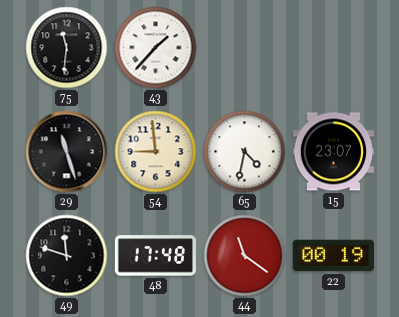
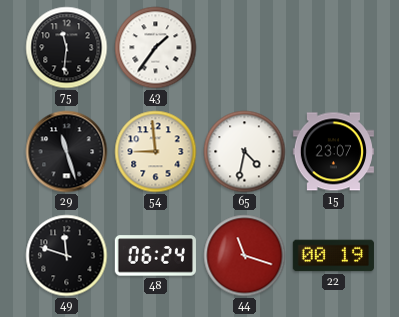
43: 1:37 -> 1:36 (156, 48)
48: 17:48 -> 06:24 (155, 256)
44: 11:21 -> 11:18 (245, 256)
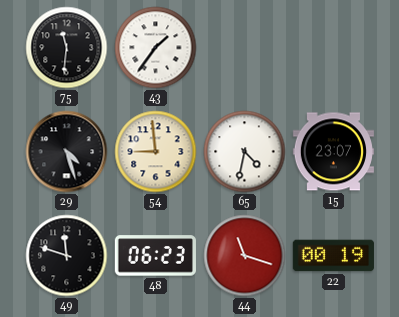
29: 11:27 -> 4:27 (67, 152)
48: 06:24 -> 06:23 (155, 256)
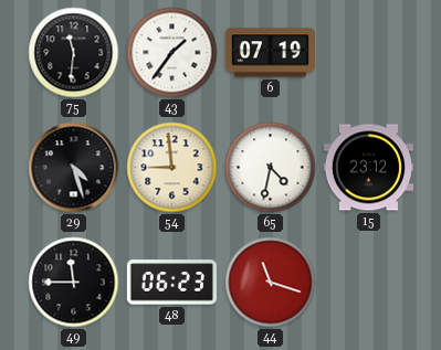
6: none -> 07:19 (270, 53)
15: 23:07 -> 23:12 (368, 168)
49: 11:48 -> 11:45 (74, 283)
22: 00:19 -> none (333, 256)
